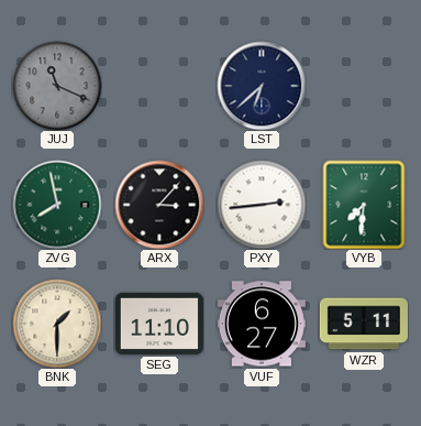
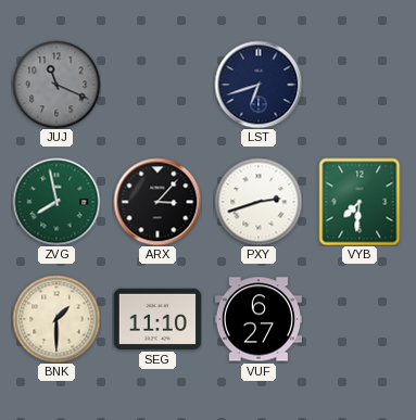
LST: 6:38 -> 6:42 (259, 85)
PXY: 2:44 -> 2:42 (259, 202)
WZR: 5:11 -> none (364, 324)
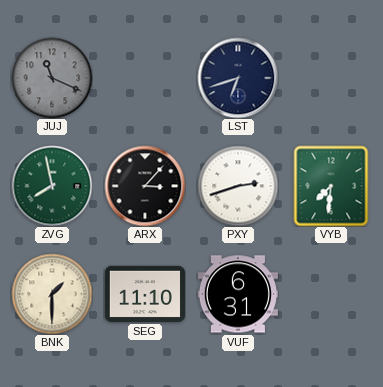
VUF: 6:27 -> 6:31 (238, 294)
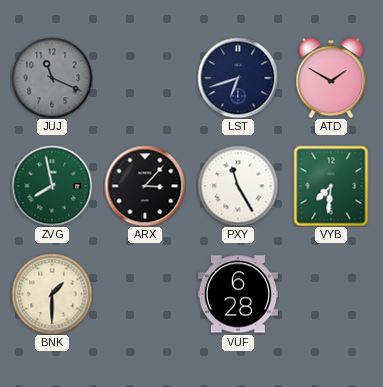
ATD: none -> 1:50 (331, 78)
PXY: 2:42 -> 11:25 (238, 186)
SEG: 11:10 -> none (145, 294)
VUF: 6:31 -> 6:28 (238, 294)
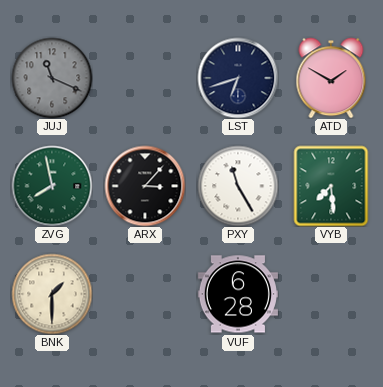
VYB: 7:31 -> 7:29 (331, 186)
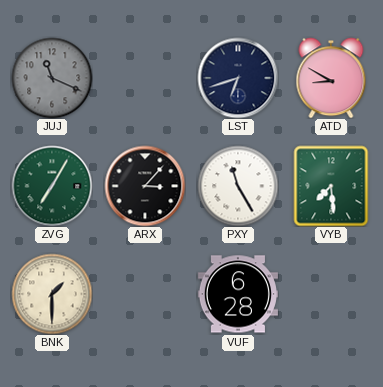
ATD: 1:50 -> 8:50 (331, 78)
ZVG: 7:58 -> 7:05 (52, 186)
